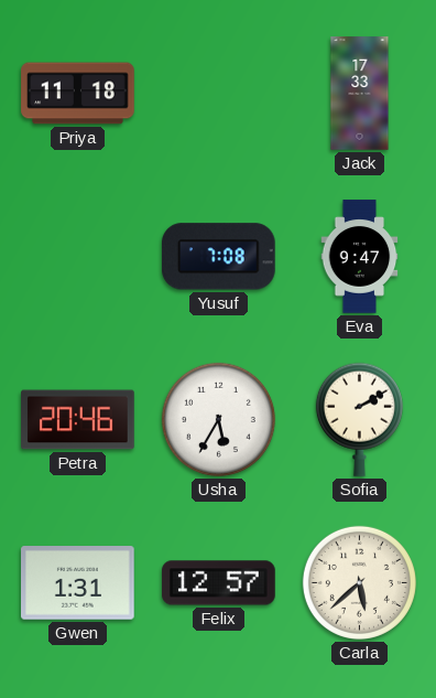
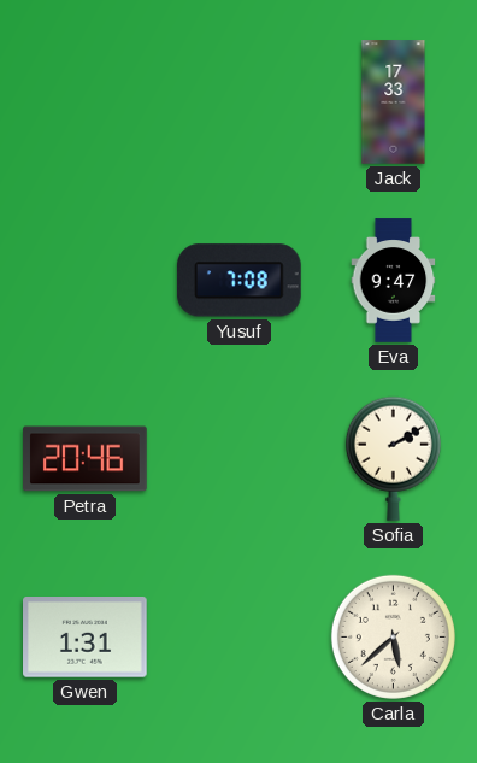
Priya: 11:18 -> none (78, 94)
Usha: 5:35 -> none (218, 419)
Felix: 12:57 -> none (219, 583)
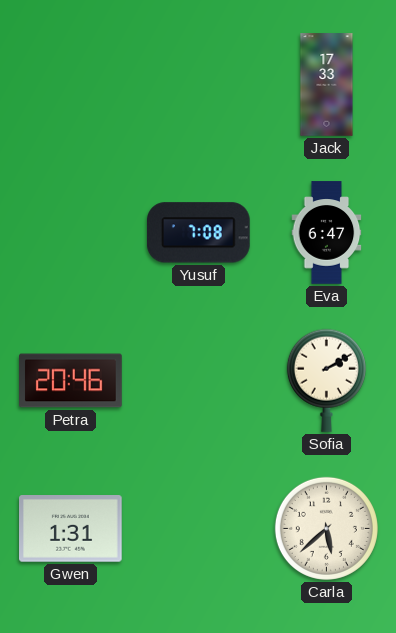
Eva: 9:47 -> 6:47 (327, 233)
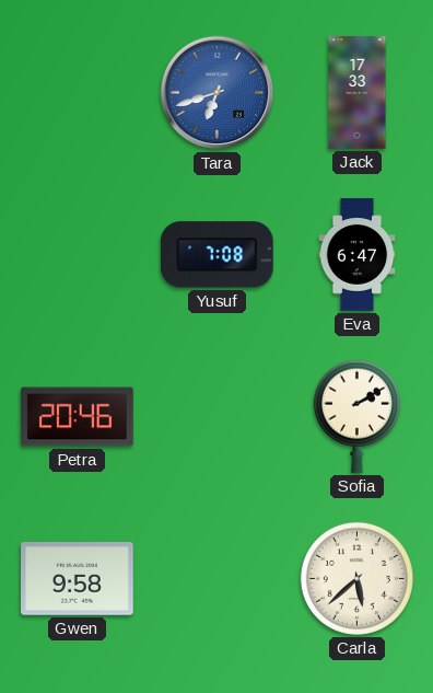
Tara: none -> 6:42 (218, 93)
Gwen: 1:31 -> 9:58 (78, 579)
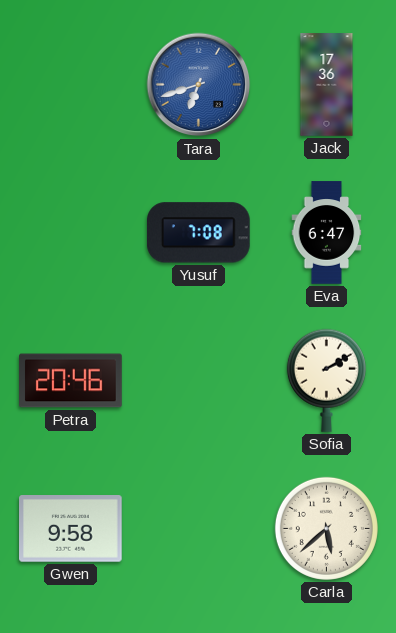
Jack: 17:33 -> 17:36 (327, 85)
